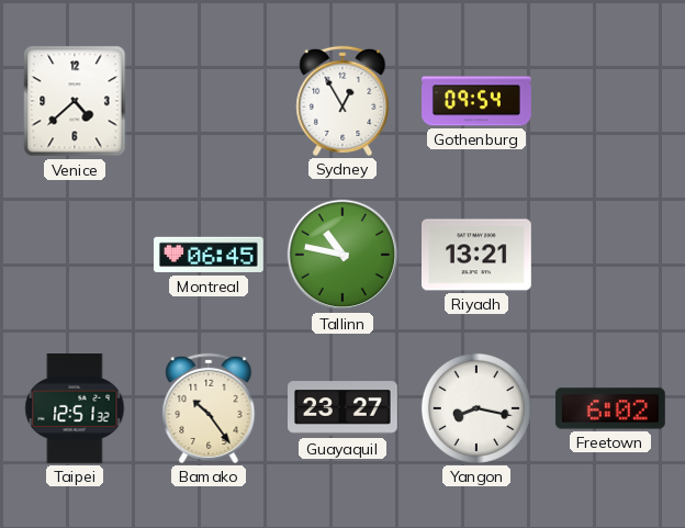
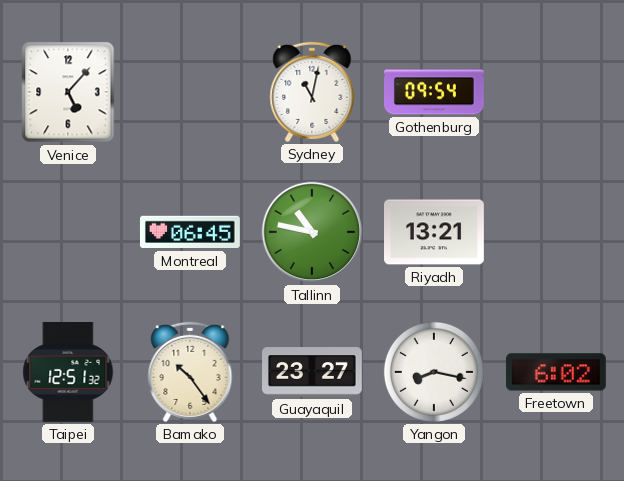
Venice: 4:38 -> 5:07 (68, 92)
Sydney: 12:55 -> 11:02 (312, 92)
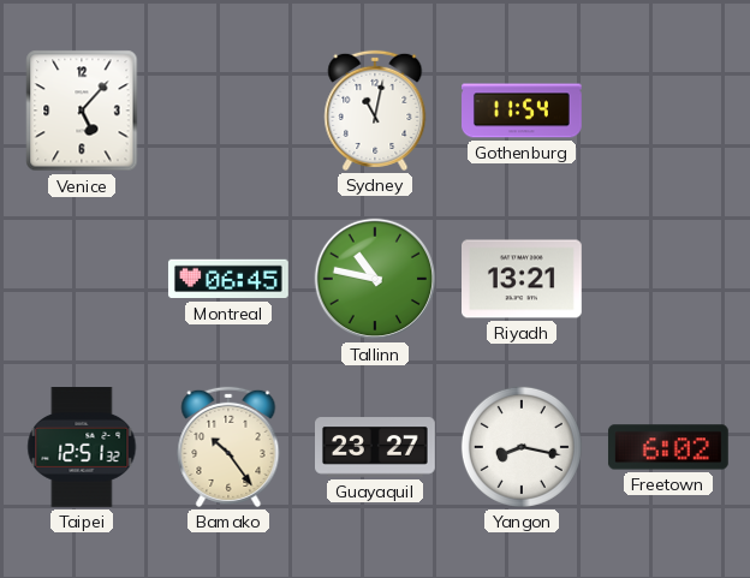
Gothenburg: 09:54 -> 11:54 (523, 111)
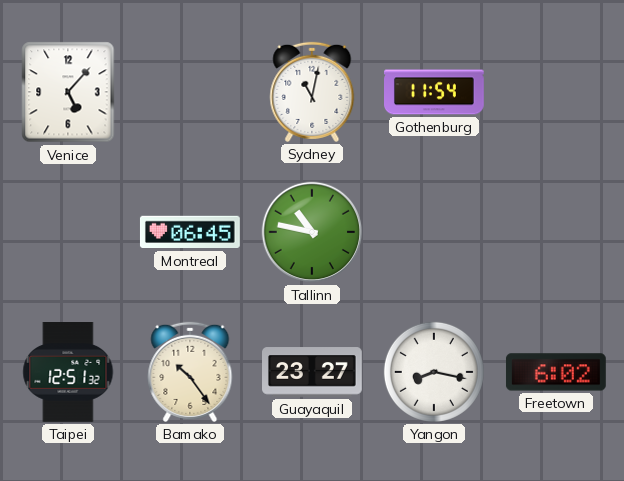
Riyadh: 13:21 -> none (523, 279)
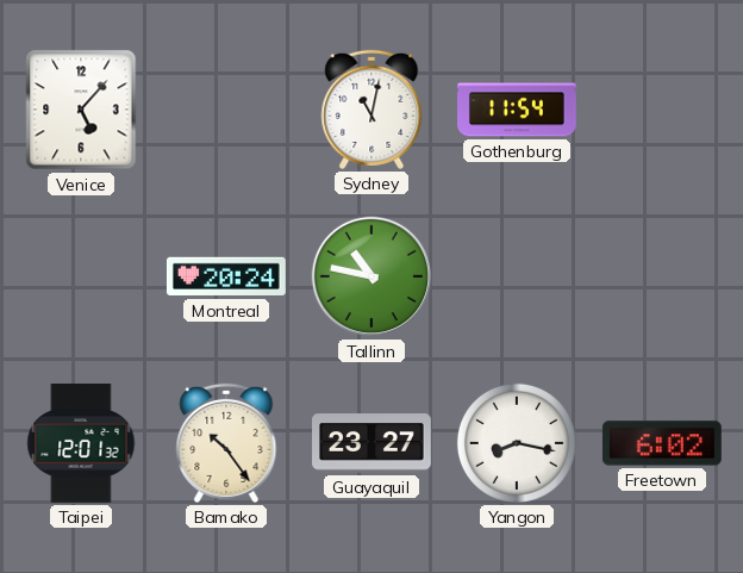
Montreal: 06:45 -> 20:24 (226, 276)
Taipei: 12:51 -> 12:01 (81, 444)
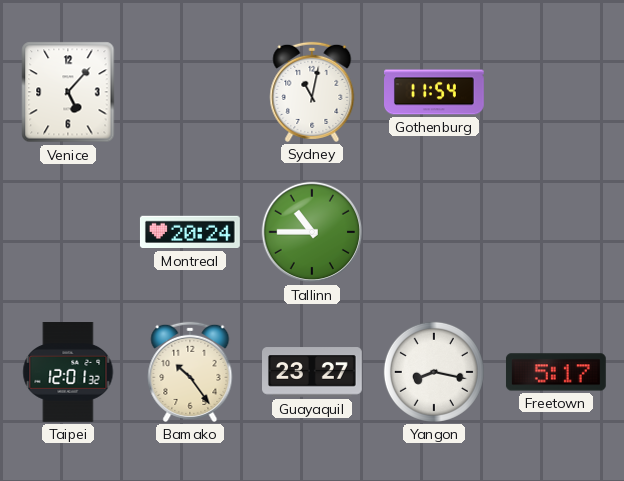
Tallinn: 10:47 -> 10:45 (312, 232)
Freetown: 6:02 -> 5:17 (556, 372)
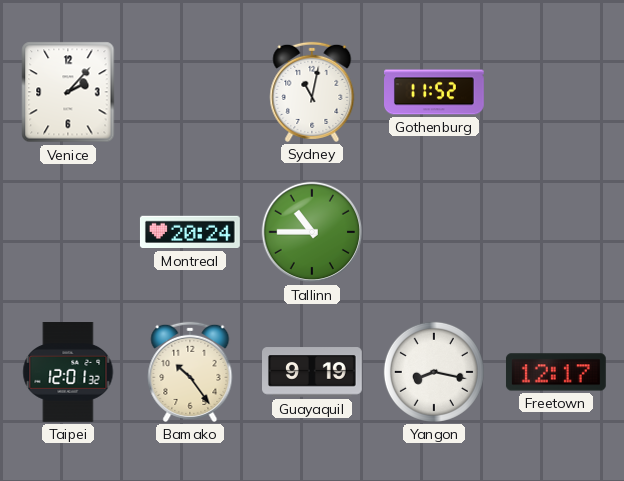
Venice: 5:07 -> 2:07 (68, 92)
Gothenburg: 11:54 -> 11:52 (435, 92)
Guayaquil: 23:27 -> 9:19 (313, 372)
Freetown: 5:17 -> 12:17 (556, 372)
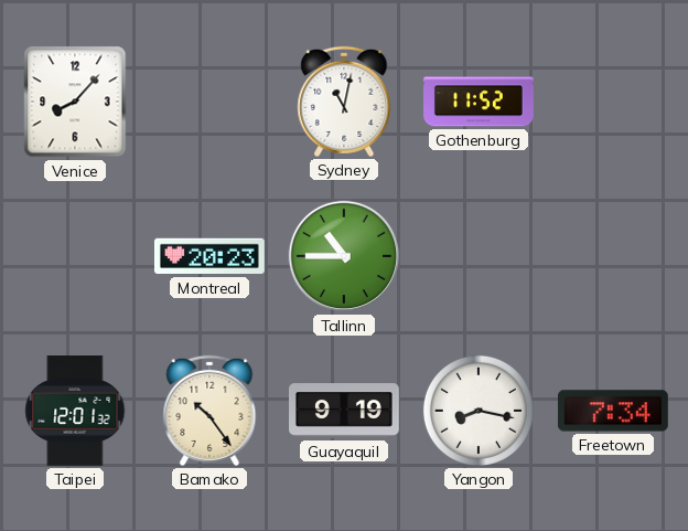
Venice: 2:07 -> 8:07 (75, 102)
Montreal: 20:24 -> 20:23 (209, 256)
Freetown: 12:17 -> 7:34 (613, 411)
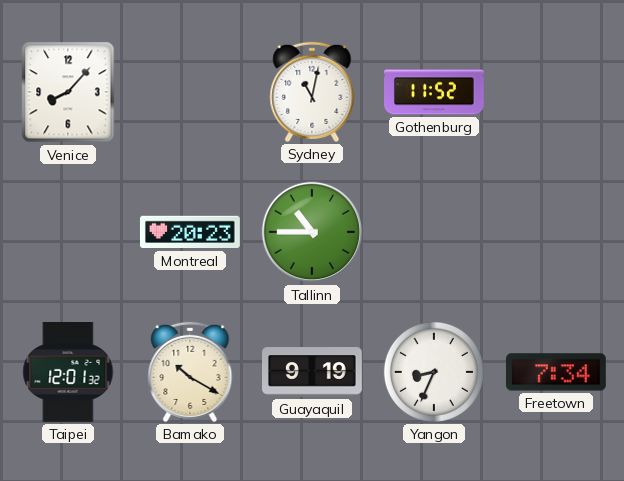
Bamako: 10:24 -> 10:20 (190, 372)
Yangon: 8:17 -> 8:34 (434, 372)
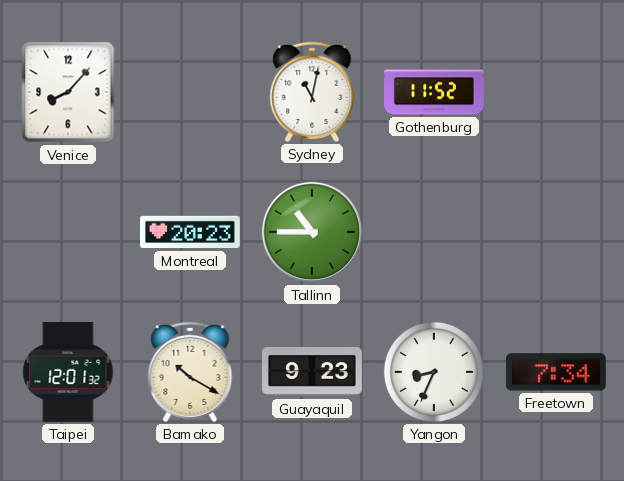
Guayaquil: 9:19 -> 9:23 (313, 372)
